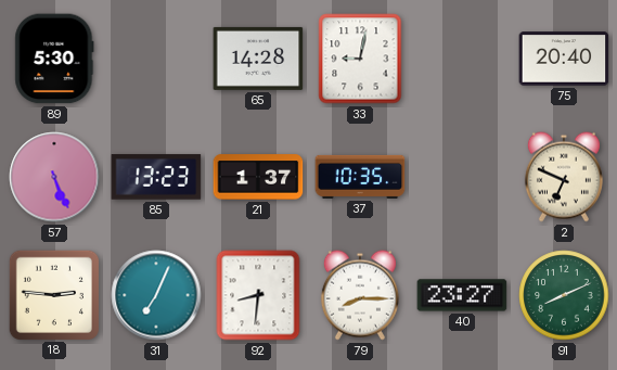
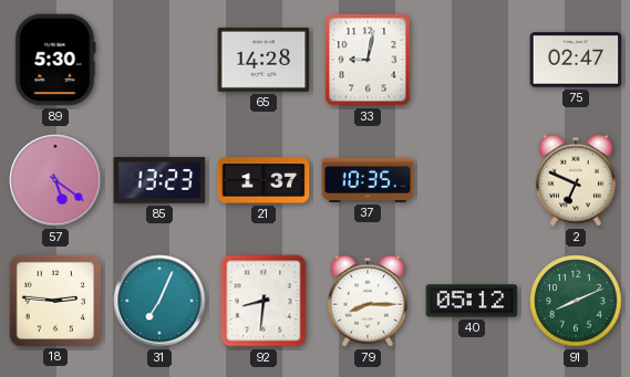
75: 20:40 -> 02:47 (576, 60)
57: 5:26 -> 5:21 (55, 180)
40: 23:27 -> 05:12 (472, 301)
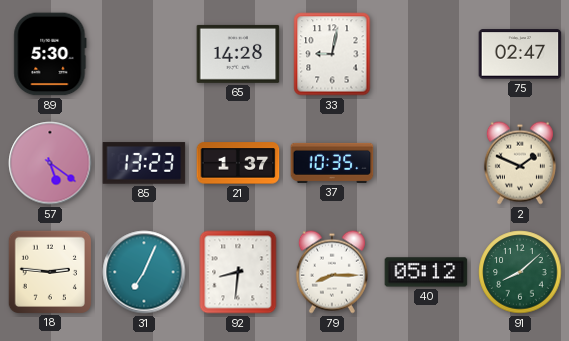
2: 6:49 -> 1:49 (520, 163)
91: 8:11 -> 8:08 (520, 272)
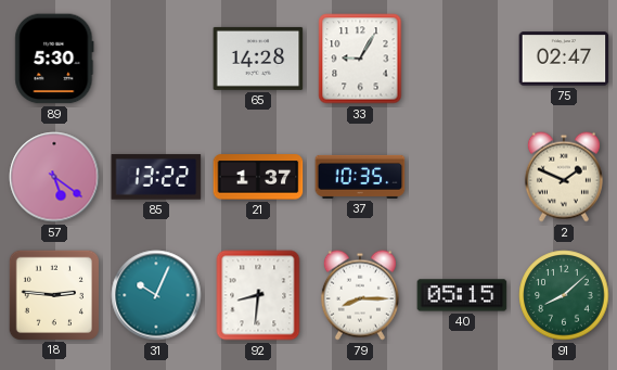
33: 9:02 -> 9:05 (360, 59)
85: 13:23 -> 13:22 (156, 177)
31: 7:04 -> 10:04 (156, 295)
40: 05:12 -> 05:15 (462, 295)
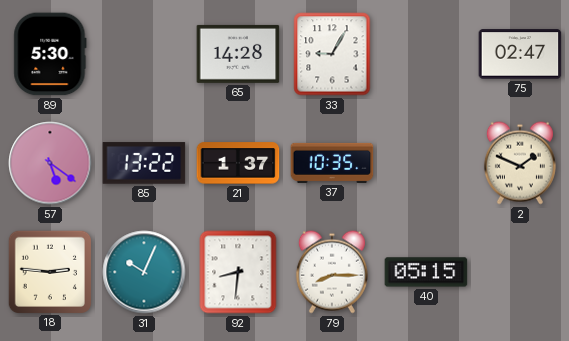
91: 8:08 -> none (564, 295)
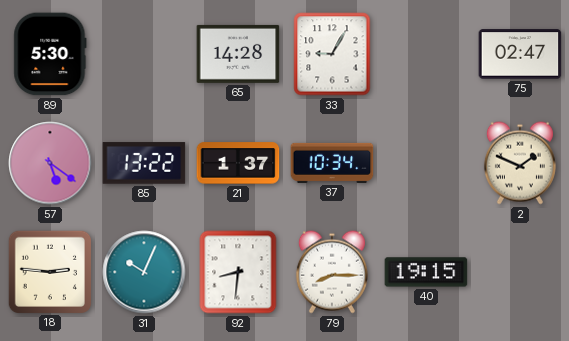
37: 10:35 -> 10:34 (332, 163)
40: 05:15 -> 19:15 (426, 272)
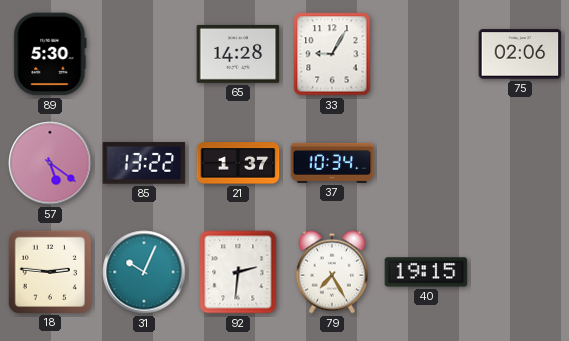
75: 02:47 -> 02:06 (520, 54)
2: 1:49 -> none (520, 163)
92: 8:31 -> 2:31 (238, 272)
79: 8:15 -> 7:25 (332, 272)
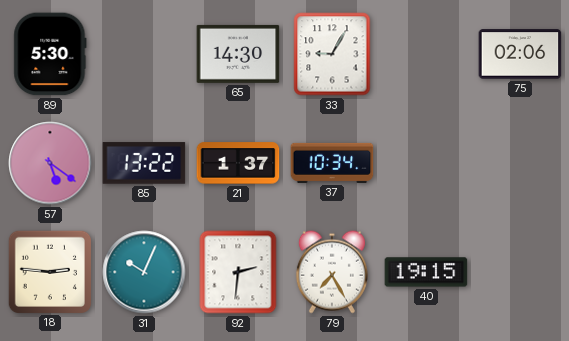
65: 14:28 -> 14:30 (238, 54)
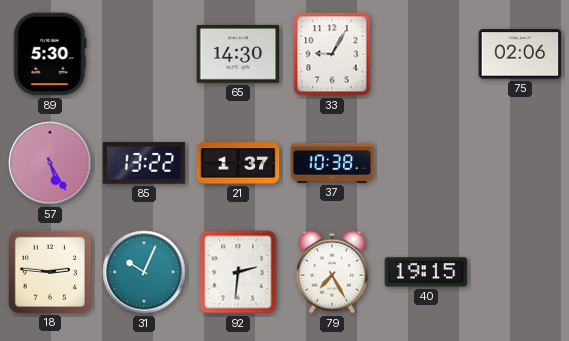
57: 5:21 -> 5:25 (50, 163)
37: 10:34 -> 10:38 (332, 163)
